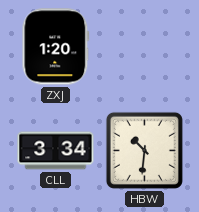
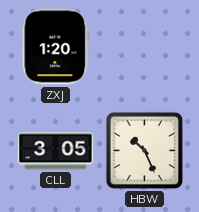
CLL: 3:34 -> 3:05 (56, 151)
HBW: 10:31 -> 10:26 (144, 150)
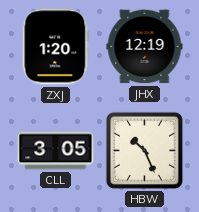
JHX: none -> 12:19 (145, 47)
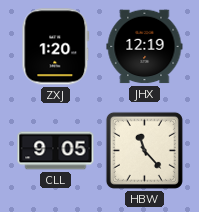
CLL: 3:05 -> 9:05 (56, 151)
HBW: 10:26 -> 11:23 (144, 150)
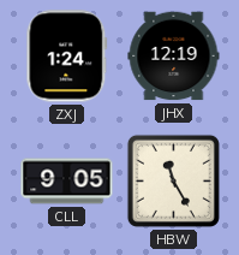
ZXJ: 1:20 -> 1:24 (67, 57)
HBW: 11:23 -> 11:25 (173, 180)
